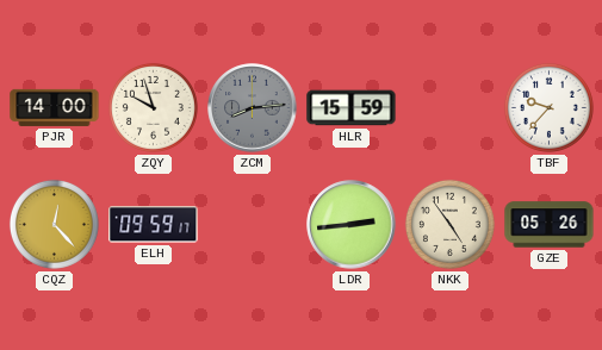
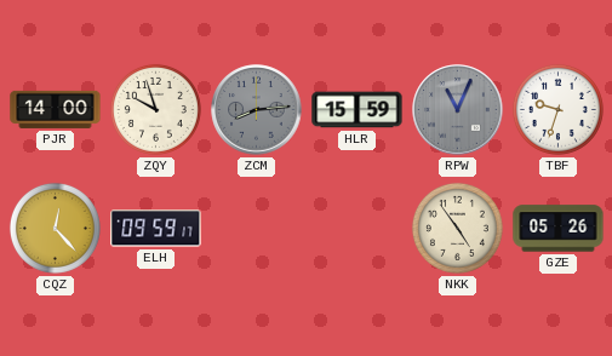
RPW: none -> 11:04 (458, 110)
TBF: 9:37 -> 9:33 (557, 109)
LDR: 2:44 -> none (352, 225)
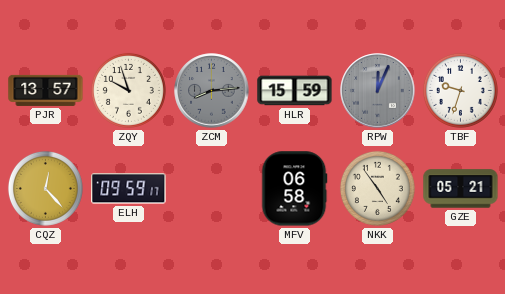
PJR: 14:00 -> 13:57 (46, 90)
RPW: 11:04 -> 12:04 (378, 91)
MFV: none -> 06:58 (294, 189)
GZE: 05:26 -> 05:21 (461, 189)
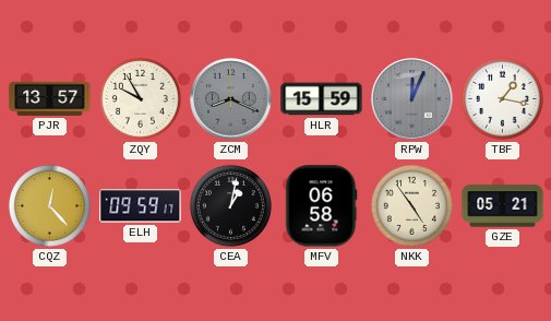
ZQY: 9:57 -> 9:55 (140, 98)
ZCM: 8:14 -> 8:19 (231, 99)
TBF: 9:33 -> 1:17 (502, 98)
CEA: none -> 1:02 (230, 205)
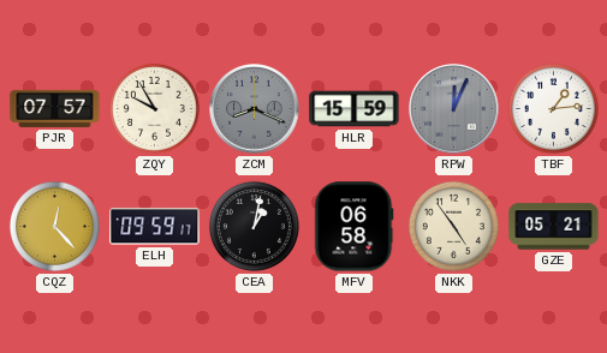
PJR: 13:57 -> 07:57 (55, 108)
TBF: 1:17 -> 1:14 (553, 108)
